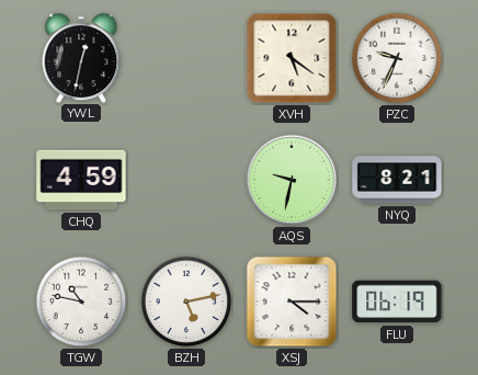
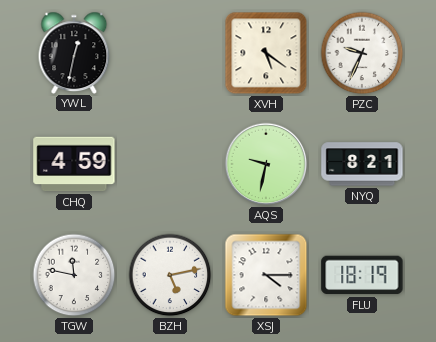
TGW: 10:47 -> 11:47 (74, 275)
FLU: 06:19 -> 18:19 (362, 275)
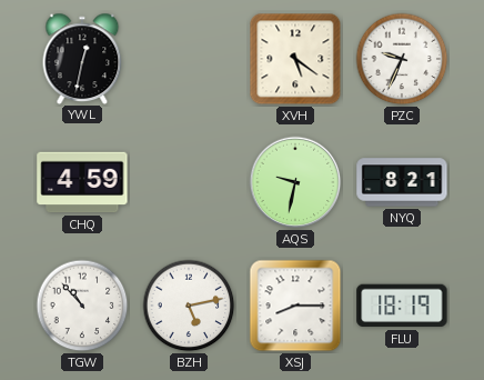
TGW: 11:47 -> 10:53 (82, 306)
XSJ: 4:15 -> 8:15 (295, 306)
